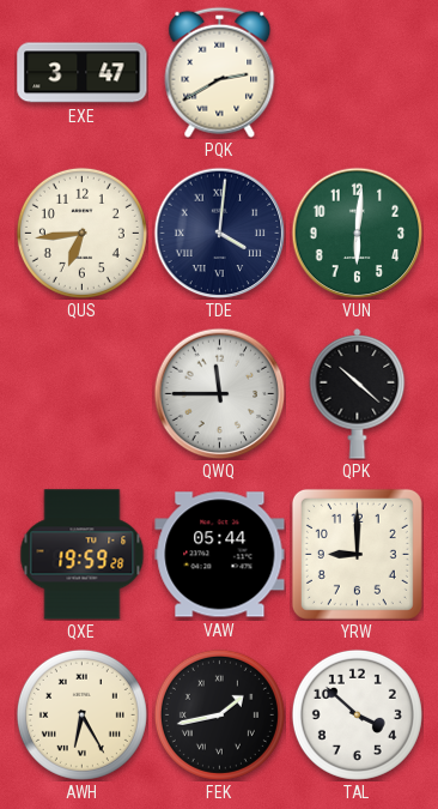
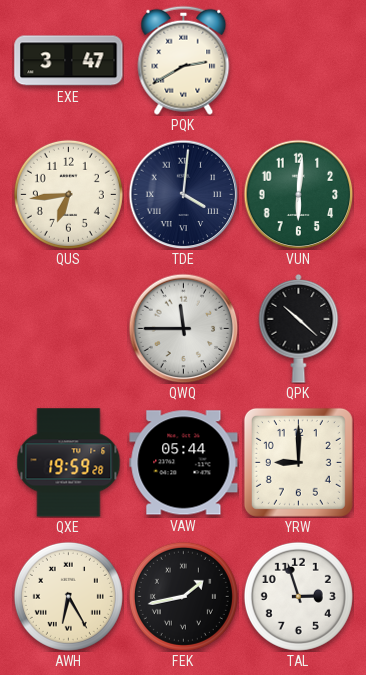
TAL: 3:52 -> 2:57 (298, 596)
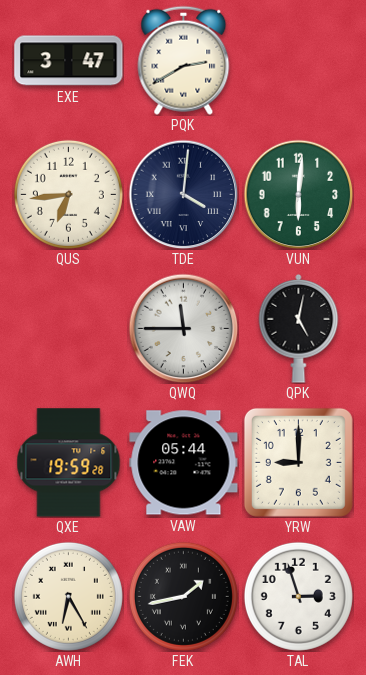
QPK: 10:22 -> 5:02 (299, 328)
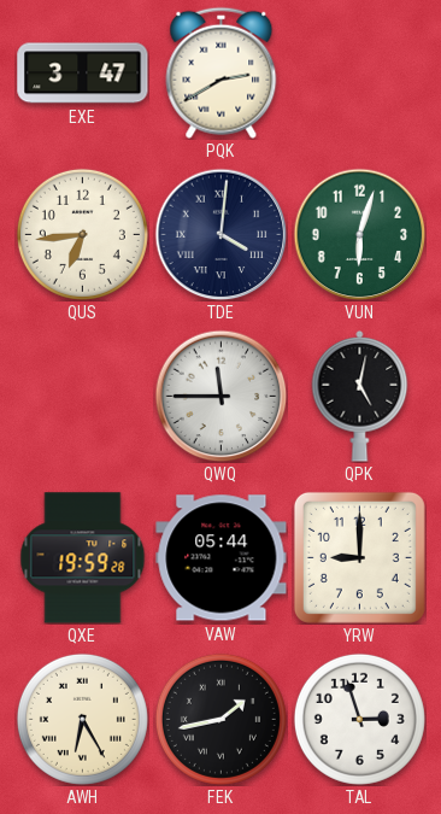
VUN: 6:01 -> 6:03 (359, 234)
